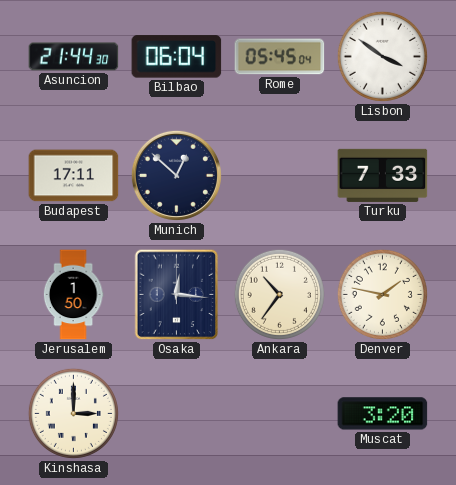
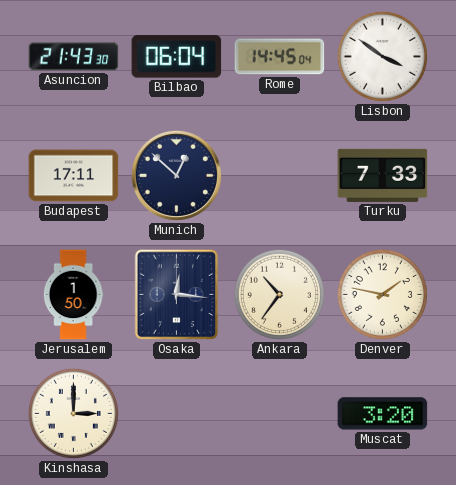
Asuncion: 21:44 -> 21:43 (74, 57)
Rome: 05:45 -> 14:45 (280, 57)
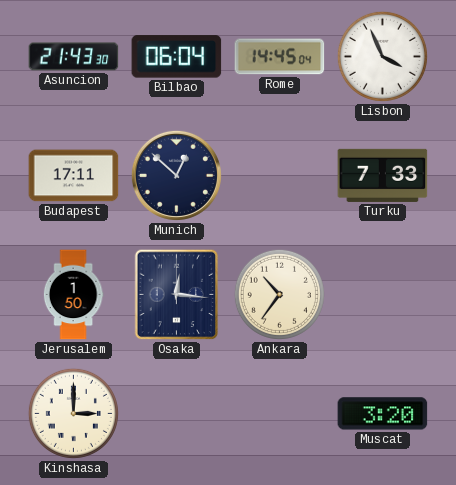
Lisbon: 3:51 -> 3:56 (382, 56)
Denver: 1:47 -> none (382, 294)
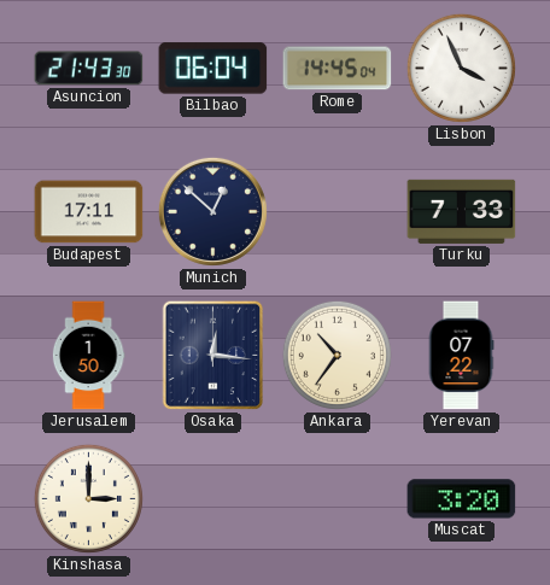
Yerevan: none -> 07:22 (461, 356)
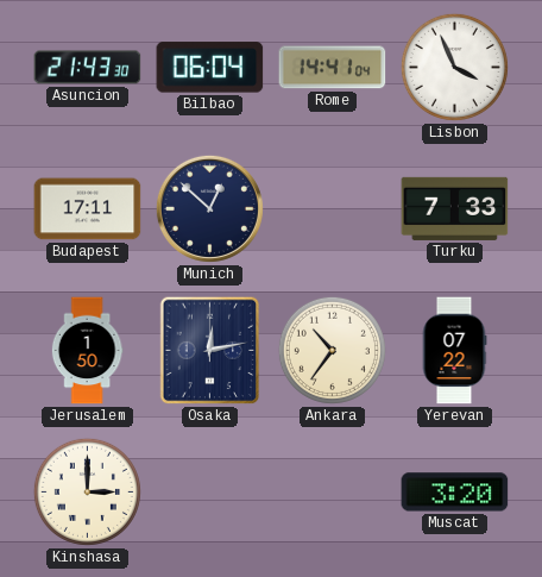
Rome: 14:45 -> 14:41 (333, 68)
Osaka: 12:16 -> 12:13 (210, 351)
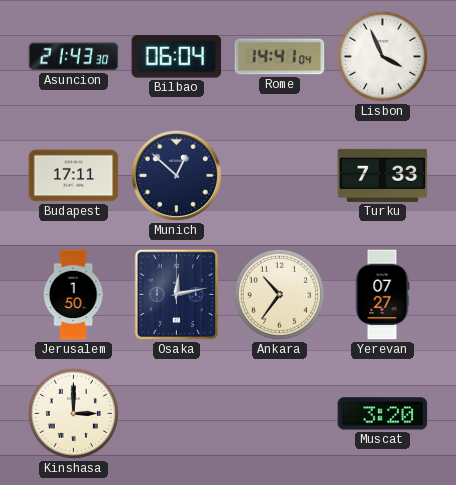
Yerevan: 07:22 -> 07:27 (382, 295)
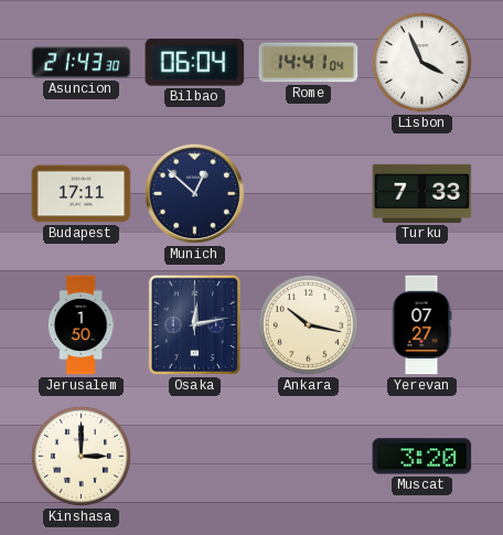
Ankara: 10:36 -> 10:17 (308, 324)
